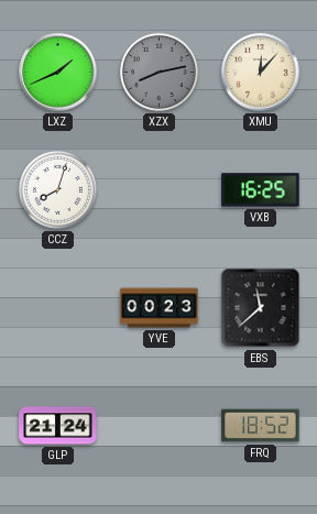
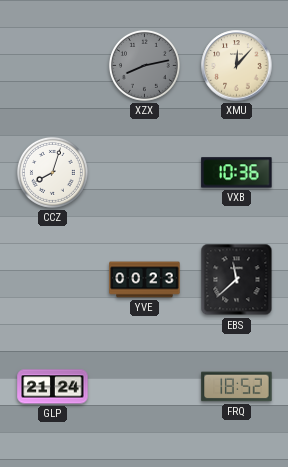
LXZ: 1:41 -> none (58, 73)
VXB: 16:25 -> 10:36 (237, 173)
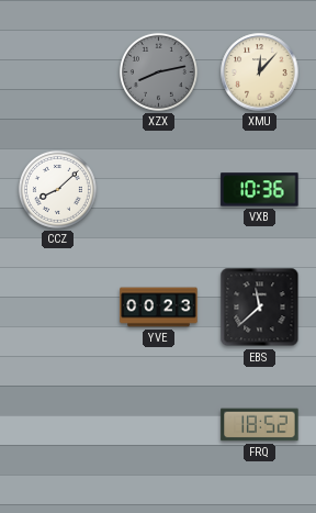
CCZ: 8:03 -> 8:08 (57, 189)
GLP: 21:24 -> none (53, 387)
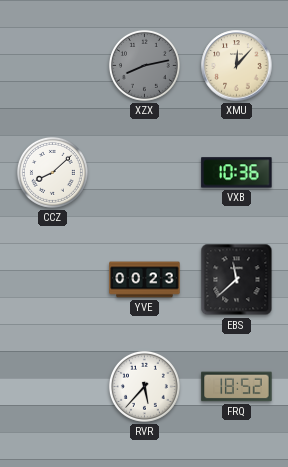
RVR: none -> 5:37 (144, 386)
